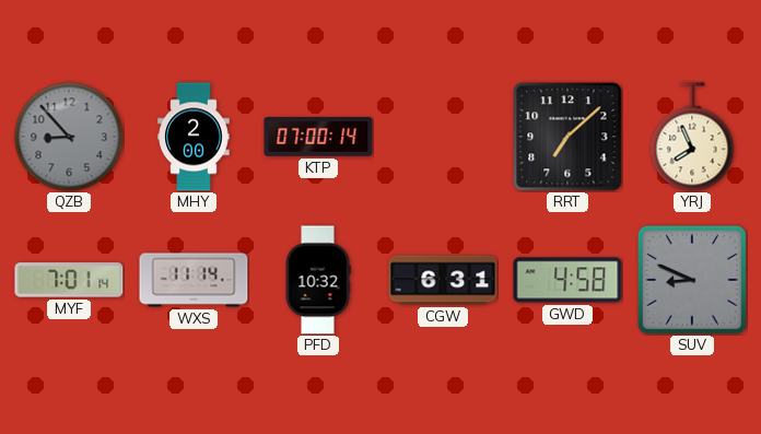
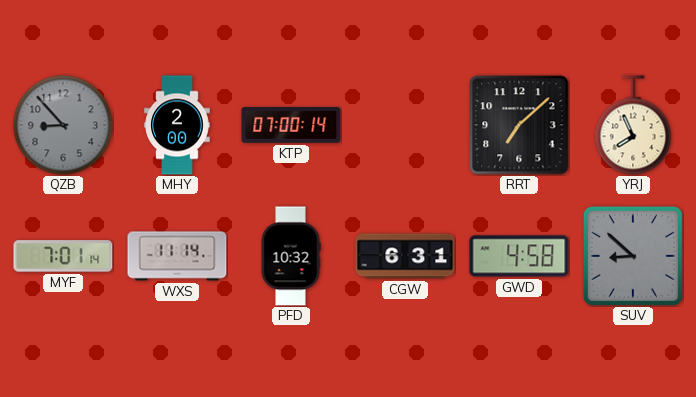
SUV: 8:49 -> 8:52 (633, 256)
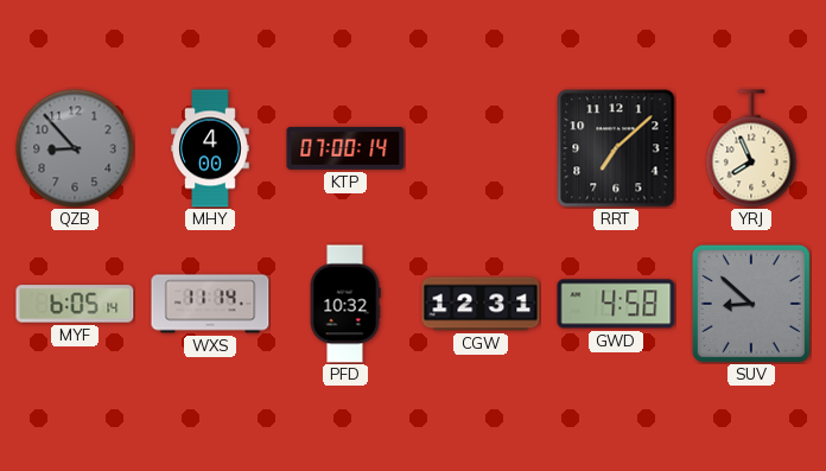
MHY: 2:00 -> 4:00 (210, 148)
MYF: 7:01 -> 6:05 (75, 304)
CGW: 6:31 -> 12:31 (481, 304)
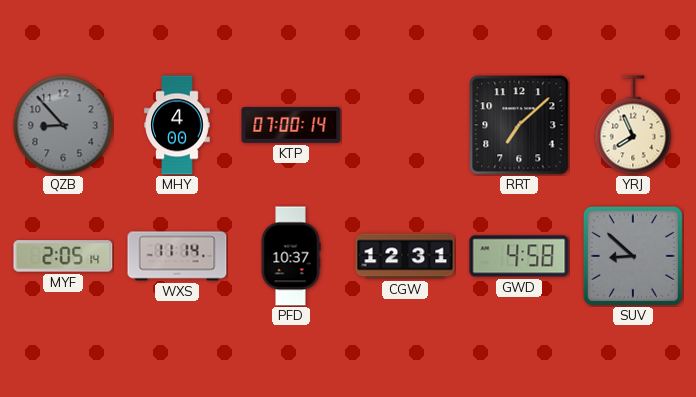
MYF: 6:05 -> 2:05 (63, 256)
PFD: 10:32 -> 10:37 (291, 256)
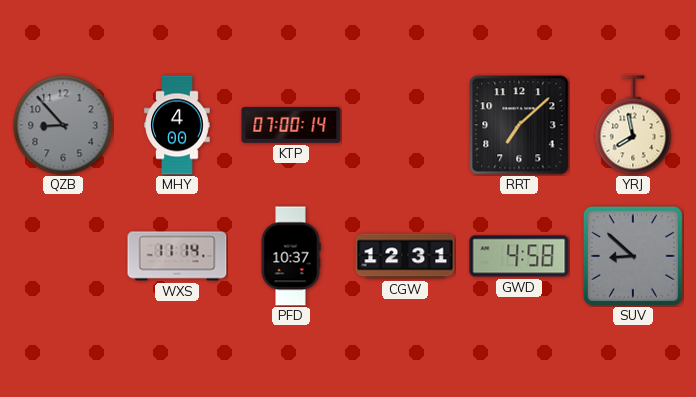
YRJ: 7:56 -> 7:58 (633, 125)
MYF: 2:05 -> none (63, 256)
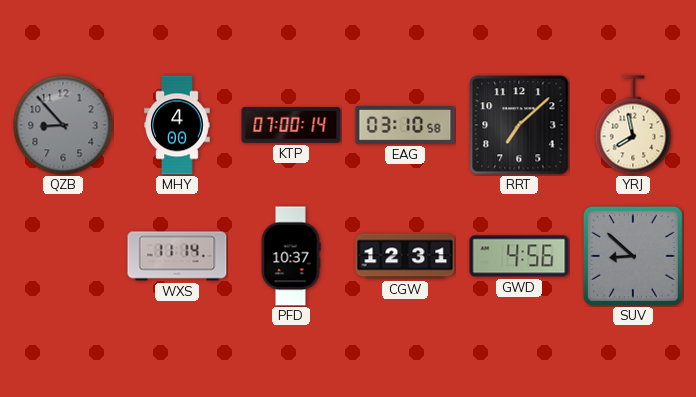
EAG: none -> 03:10 (405, 126)
GWD: 4:58 -> 4:56 (519, 256)
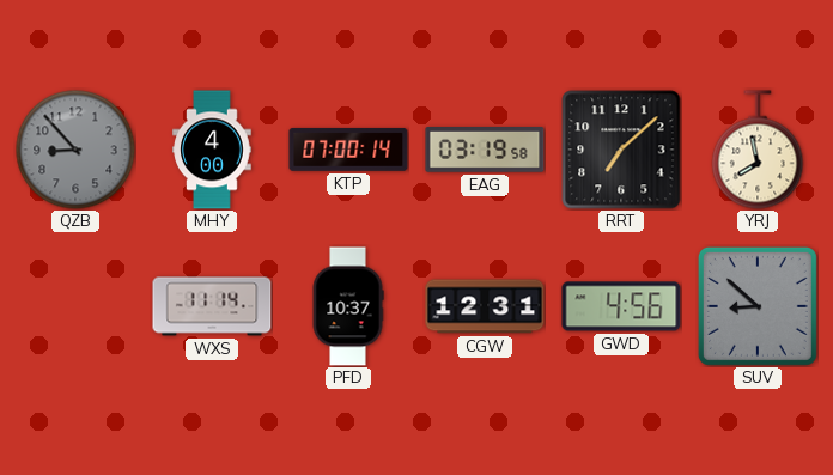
EAG: 03:10 -> 03:19 (485, 151)
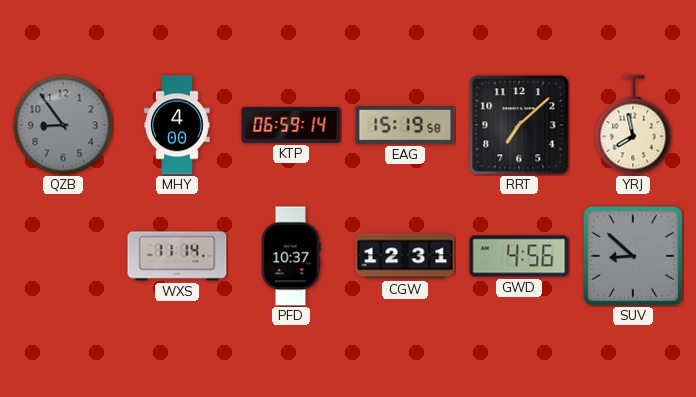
QZB: 8:53 -> 8:54 (63, 125)
KTP: 07:00 -> 06:59 (291, 125)
EAG: 03:19 -> 15:19 (405, 126)
